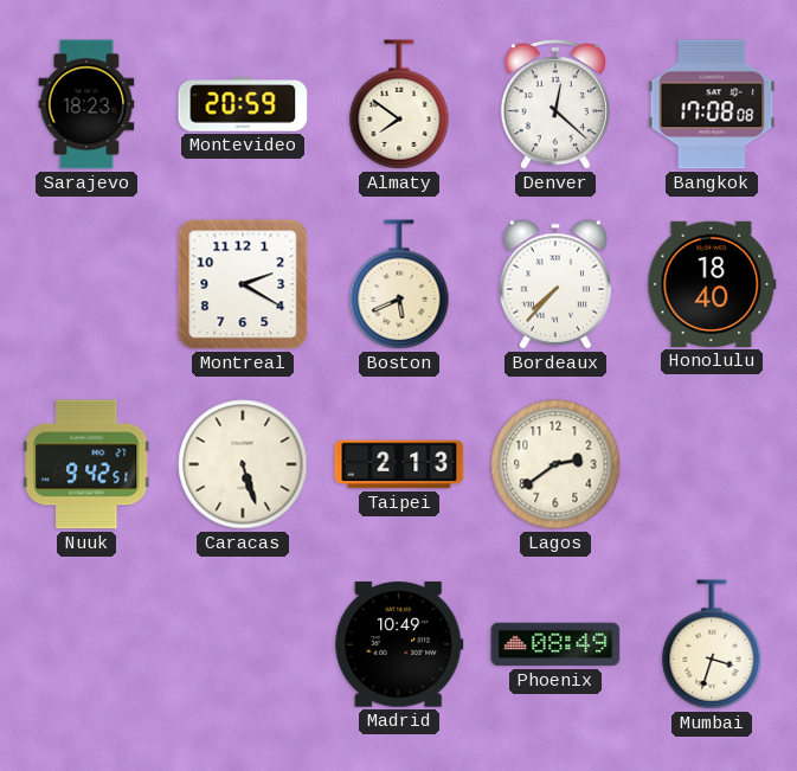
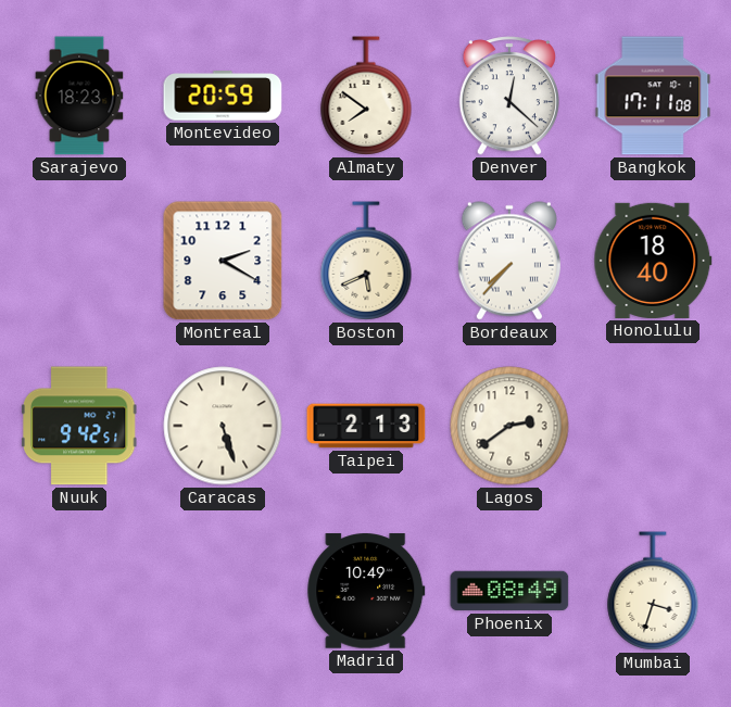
Bangkok: 17:08 -> 17:11 (653, 96)
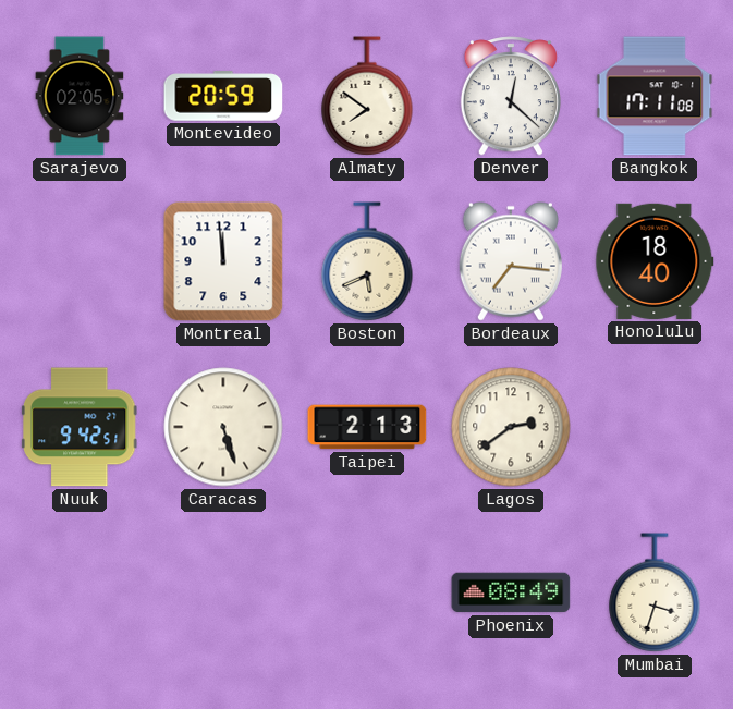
Sarajevo: 18:23 -> 02:05 (80, 96)
Montreal: 2:20 -> 11:59 (223, 261)
Bordeaux: 7:37 -> 7:16 (511, 261)
Madrid: 10:49 -> none (366, 591)
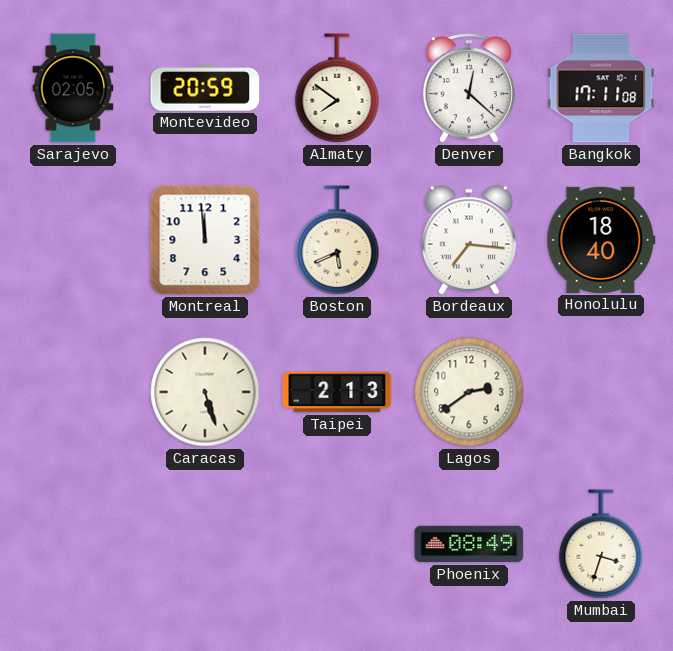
Nuuk: 9:42 -> none (80, 427)
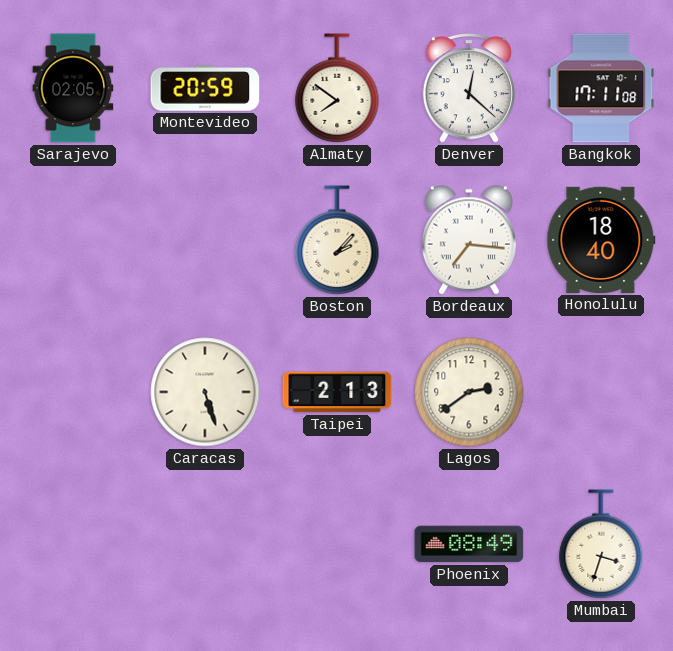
Montreal: 11:59 -> none (205, 240)
Boston: 5:41 -> 2:07 (337, 240)
